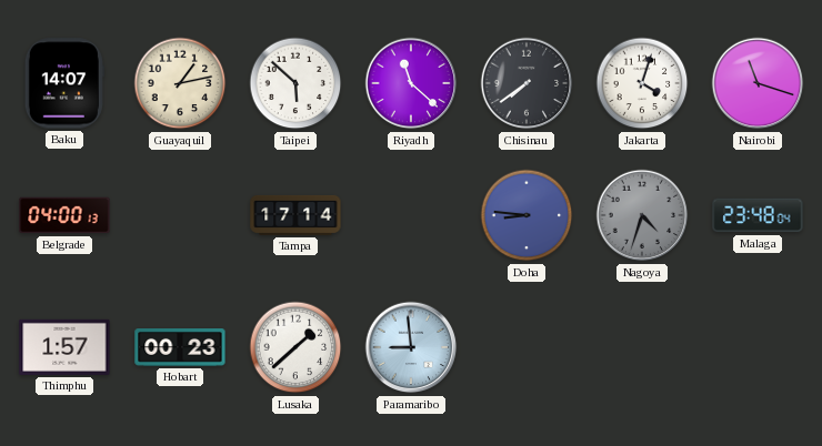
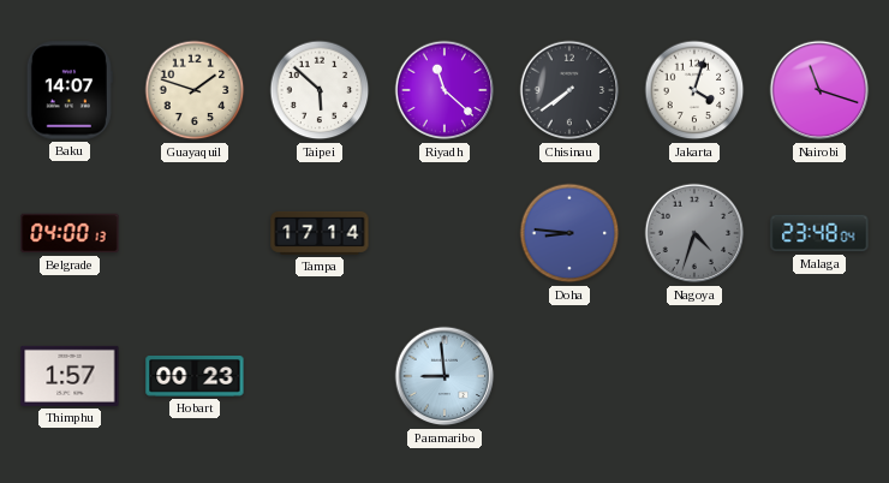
Guayaquil: 1:13 -> 1:48 (195, 90)
Lusaka: 1:38 -> none (295, 347)
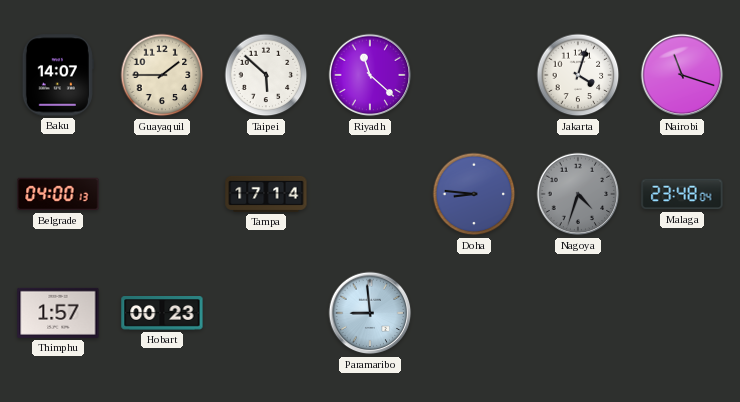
Guayaquil: 1:48 -> 1:45 (162, 75)
Chisinau: 7:39 -> none (569, 90)
